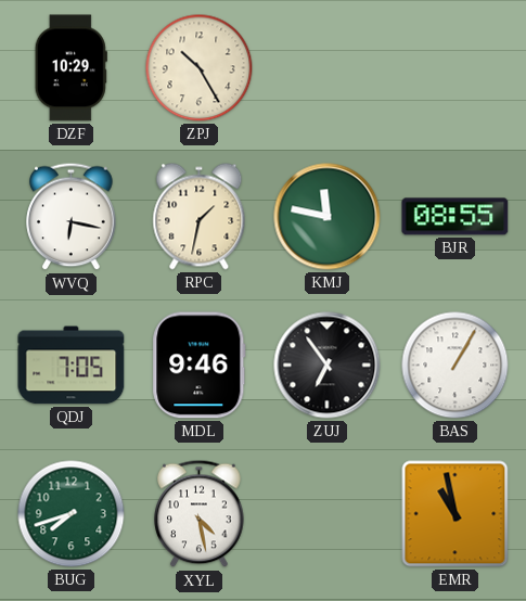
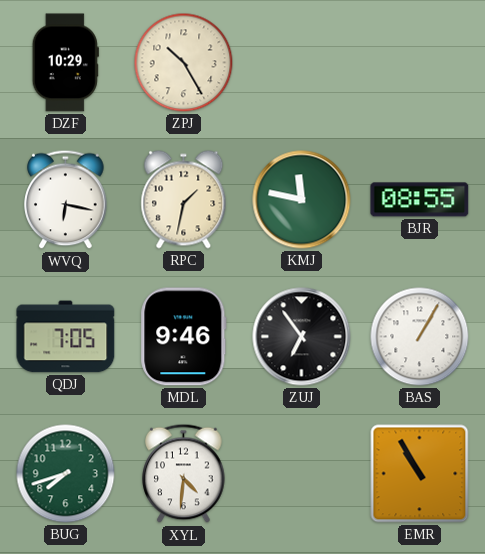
XYL: 4:28 -> 4:31 (184, 474)
EMR: 10:58 -> 10:55 (420, 474)
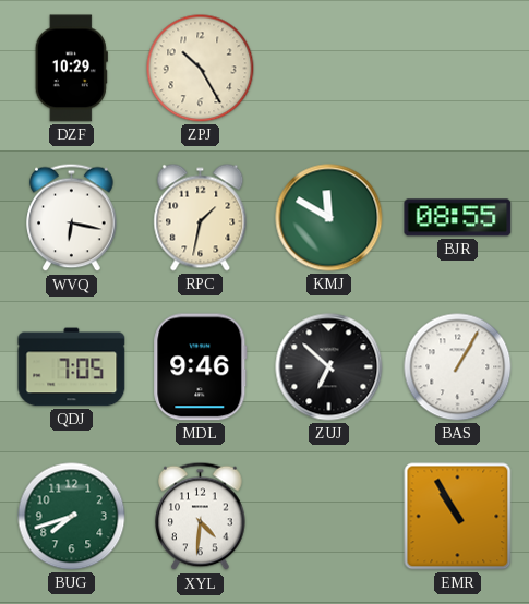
KMJ: 11:47 -> 11:50 (329, 218)
ZUJ: 6:54 -> 6:52 (329, 367)
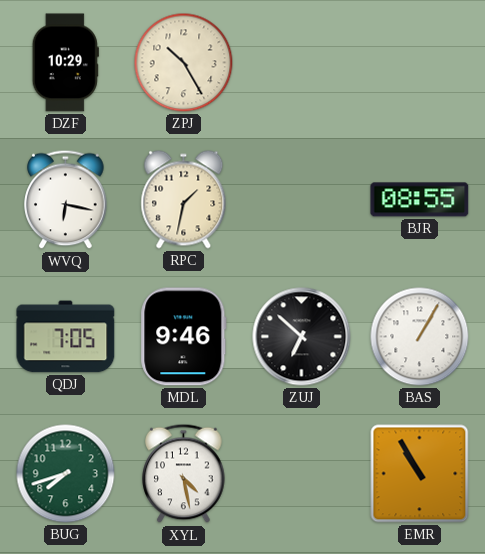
KMJ: 11:50 -> none (329, 218)
XYL: 4:31 -> 4:28 (184, 474)
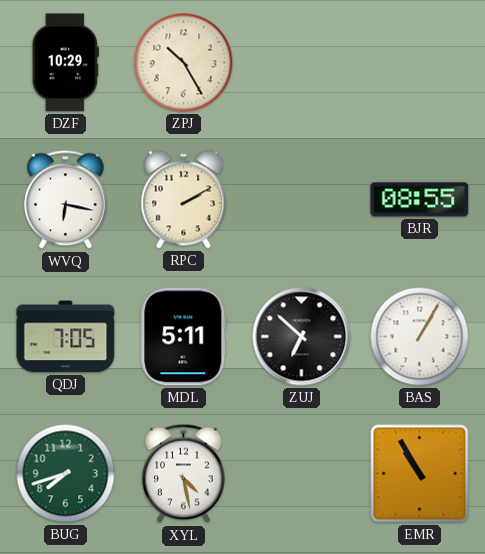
RPC: 1:32 -> 2:10 (184, 200)
MDL: 9:46 -> 5:11 (184, 337)
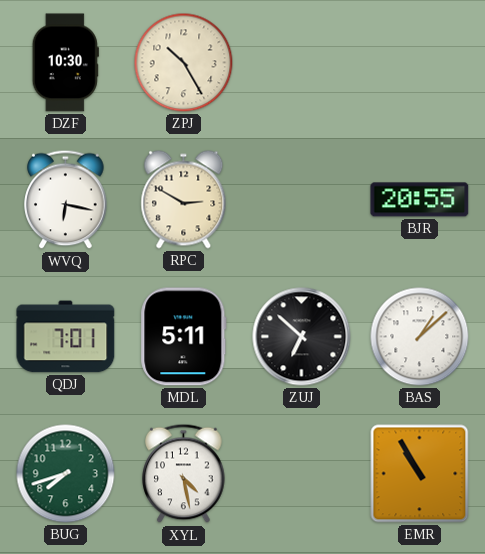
DZF: 10:29 -> 10:30 (65, 63)
RPC: 2:10 -> 2:50 (184, 200)
BJR: 08:55 -> 20:55 (420, 200)
QDJ: 7:05 -> 7:01 (66, 337)
BAS: 1:05 -> 1:08 (420, 337)
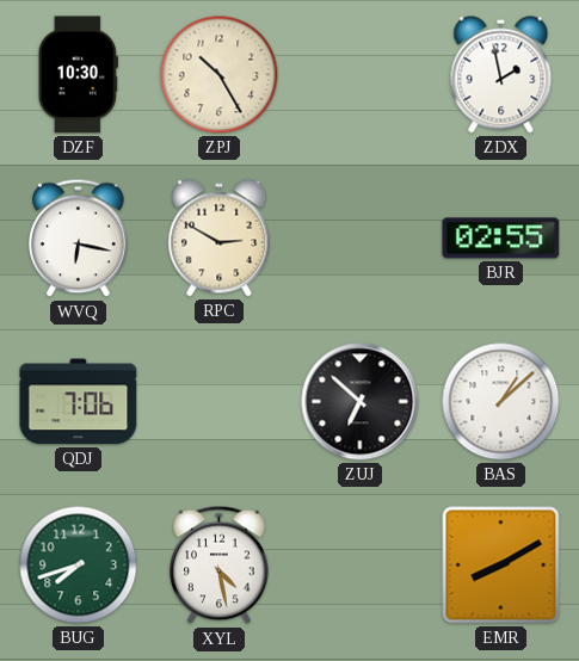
ZDX: none -> 1:58 (501, 75)
BJR: 20:55 -> 02:55 (501, 239)
QDJ: 7:01 -> 7:06 (79, 402)
MDL: 5:11 -> none (184, 337)
EMR: 10:55 -> 8:10 (501, 566)
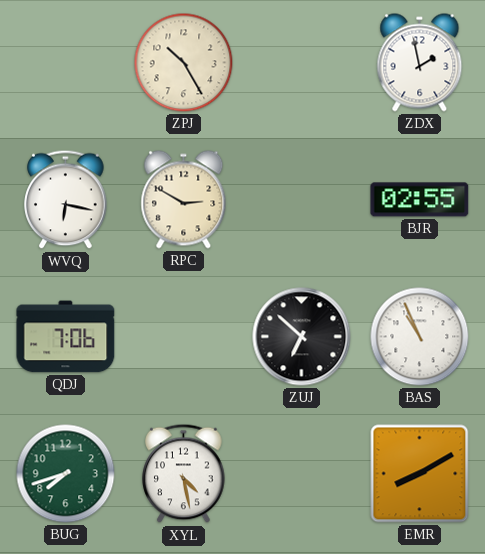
DZF: 10:30 -> none (78, 75)
BAS: 1:08 -> 10:56 (420, 337)
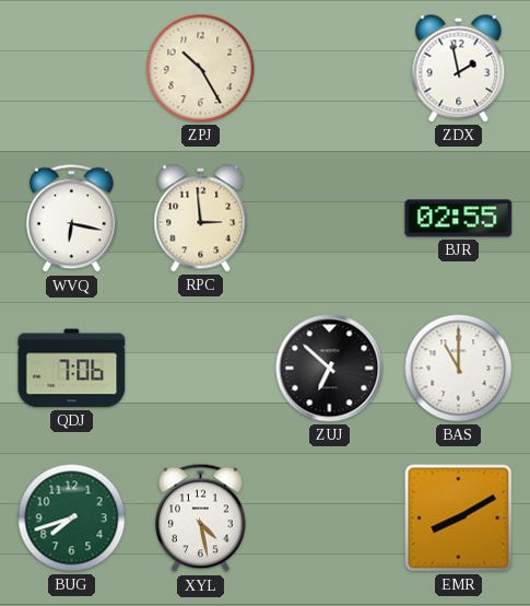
RPC: 2:50 -> 2:59 (201, 219)
BAS: 10:56 -> 11:00 (459, 369)
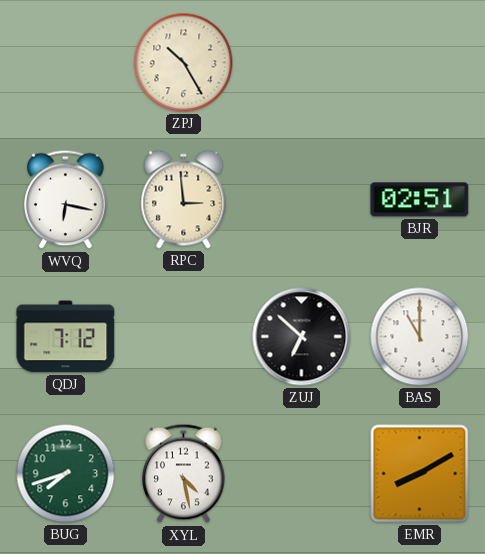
ZDX: 1:58 -> none (459, 69)
BJR: 02:55 -> 02:51 (420, 200)
QDJ: 7:06 -> 7:12 (66, 337)
